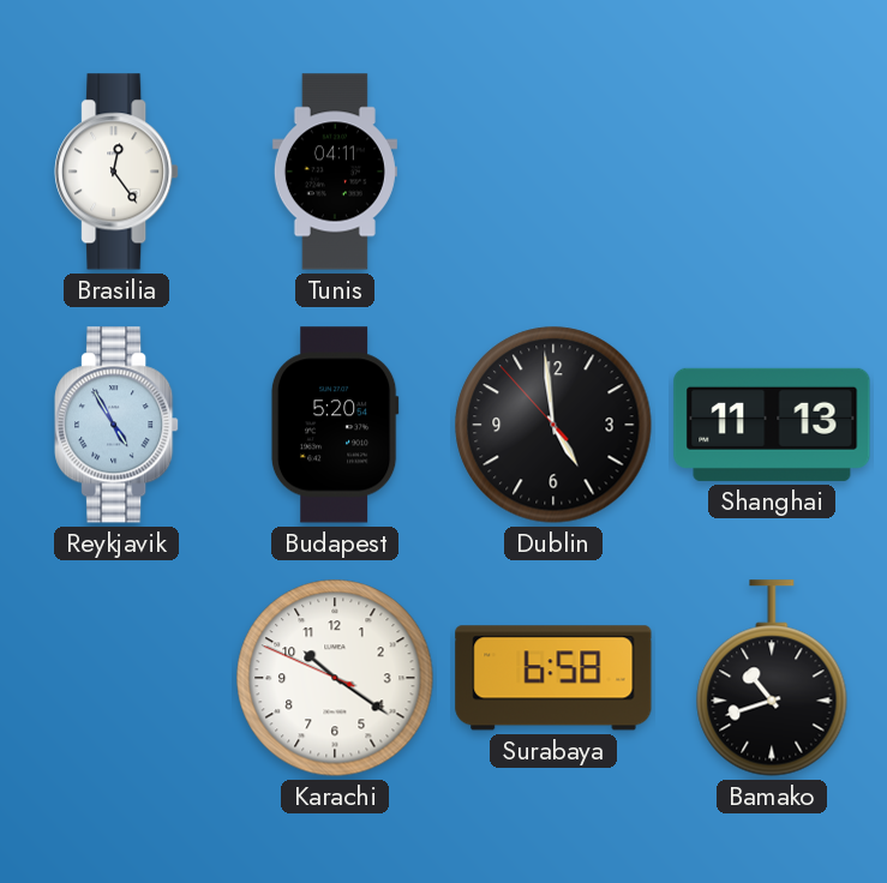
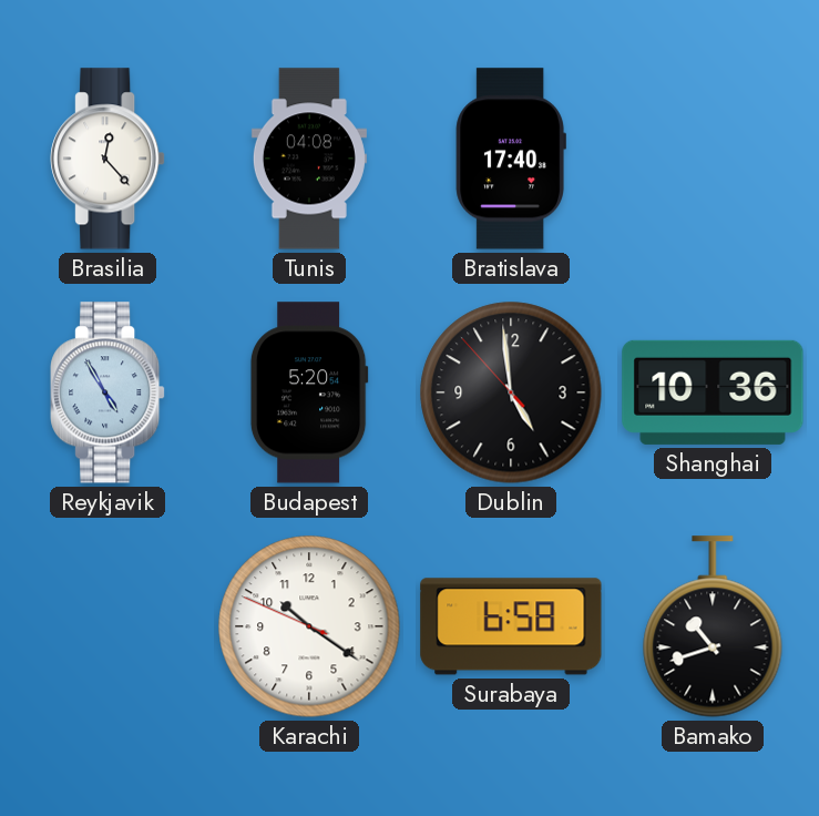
Brasilia: 12:24 -> 12:23 (108, 159)
Tunis: 04:11 -> 04:08 (309, 159)
Bratislava: none -> 17:40 (511, 159)
Shanghai: 11:13 -> 10:36 (713, 392)
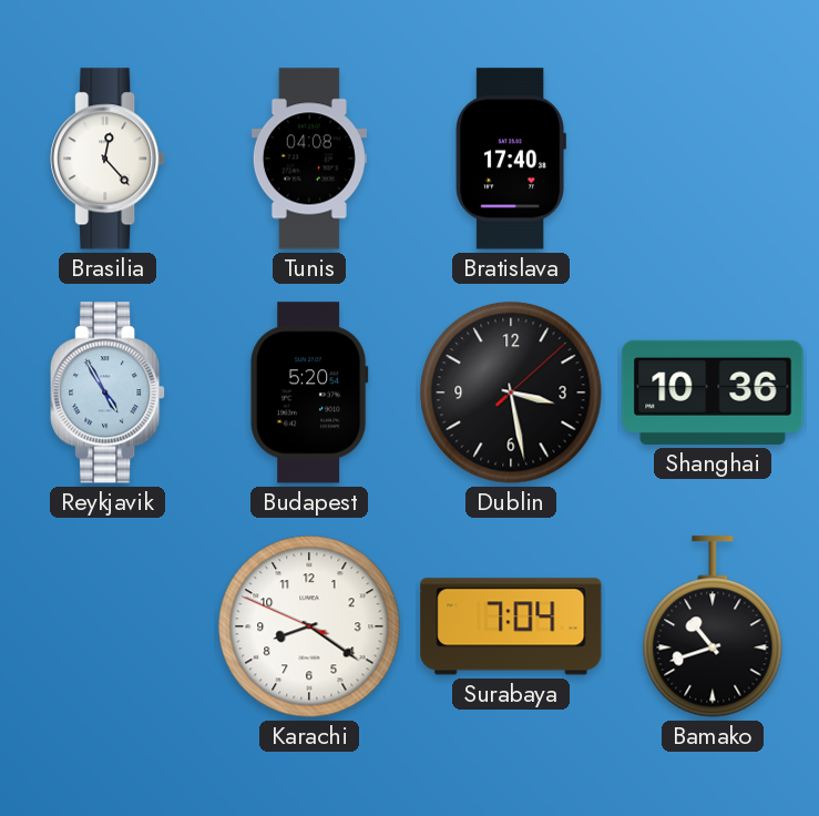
Dublin: 4:58 -> 3:28 (511, 392)
Karachi: 10:20 -> 8:20 (309, 626)
Surabaya: 6:58 -> 7:04 (511, 626)
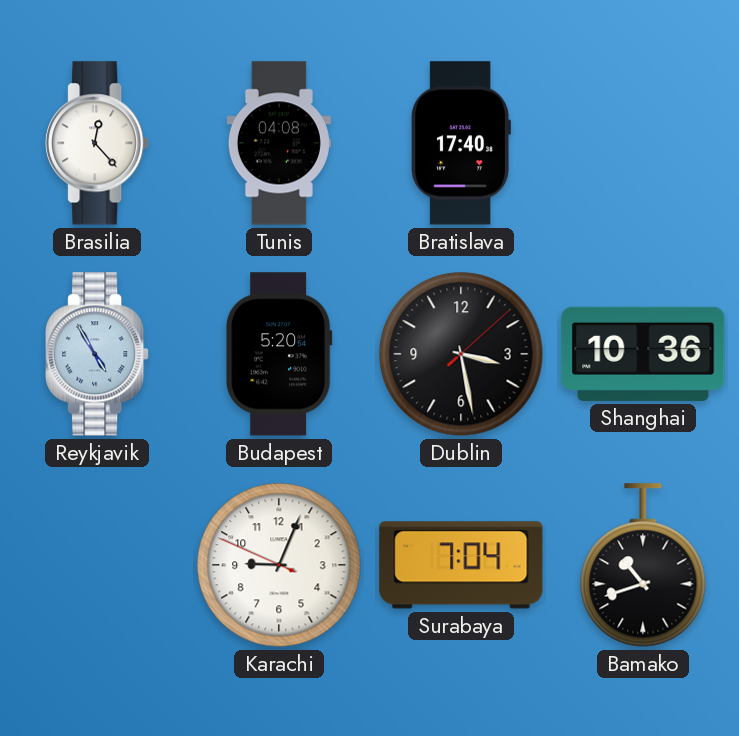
Karachi: 8:20 -> 9:03 (279, 565)
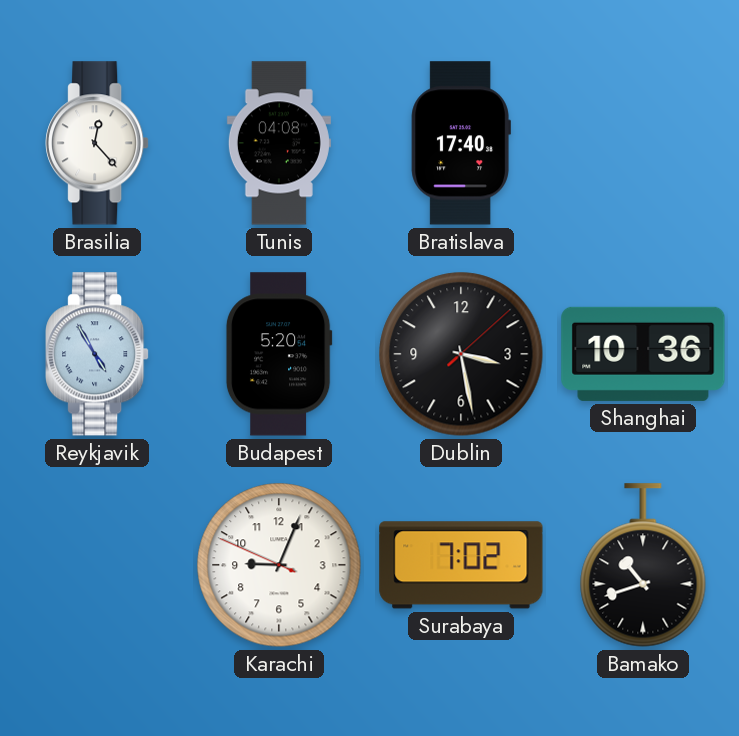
Surabaya: 7:04 -> 7:02 (461, 565)
